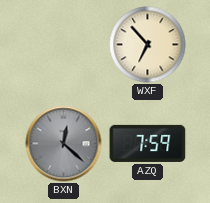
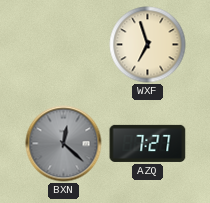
WXF: 6:53 -> 6:57 (148, 45)
AZQ: 7:59 -> 7:27 (148, 143)
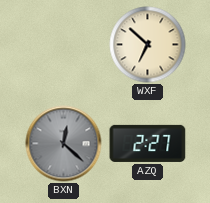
WXF: 6:57 -> 6:52 (148, 45)
AZQ: 7:27 -> 2:27 (148, 143)
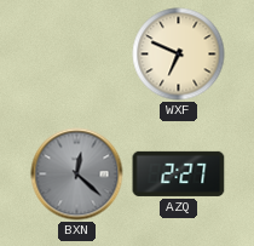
WXF: 6:52 -> 6:49 (179, 55)
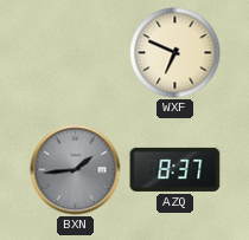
BXN: 12:22 -> 1:44 (76, 170)
AZQ: 2:27 -> 8:37 (175, 169)
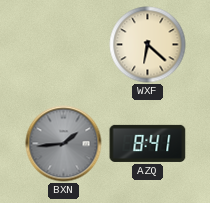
WXF: 6:49 -> 6:22 (148, 45)
AZQ: 8:37 -> 8:41 (148, 143)
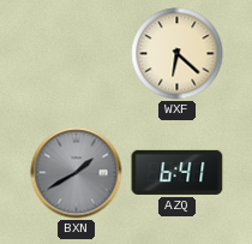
BXN: 1:44 -> 1:40 (77, 173)
AZQ: 8:41 -> 6:41 (178, 172)
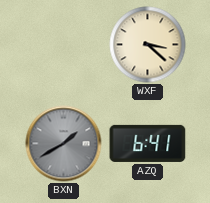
WXF: 6:22 -> 3:22 (148, 45)
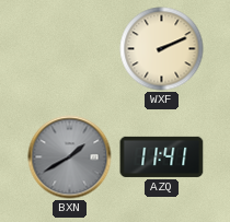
WXF: 3:22 -> 2:11 (162, 49)
AZQ: 6:41 -> 11:41 (162, 156)
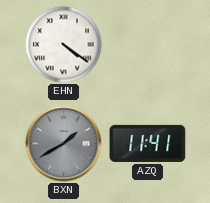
EHN: none -> 4:21 (64, 45)
WXF: 2:11 -> none (162, 49)
